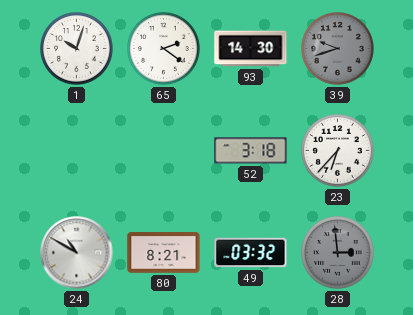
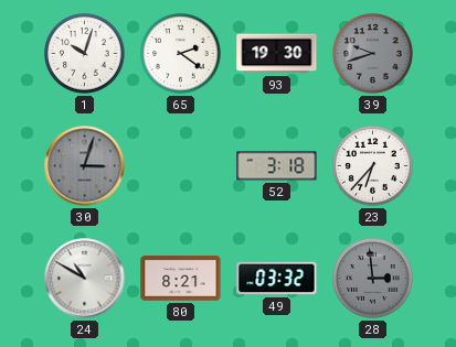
93: 14:30 -> 19:30 (277, 54)
30: none -> 3:03 (85, 166)
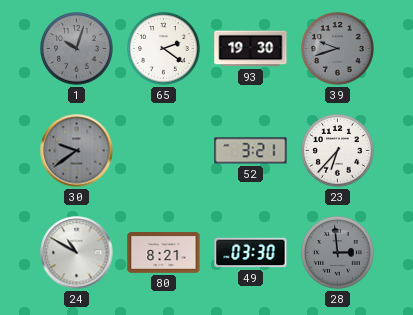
1 dial: white -> grey (77, 49)
30: 3:03 -> 9:39 (77, 151)
52: 3:18 -> 3:21 (251, 151)
49: 03:32 -> 03:30 (251, 253)
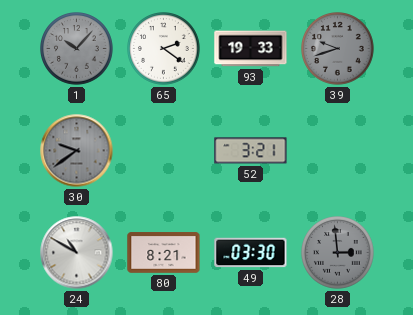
1: 10:03 -> 10:07 (77, 49)
93: 19:30 -> 19:33 (251, 49)
23: 6:37 -> none (338, 151)
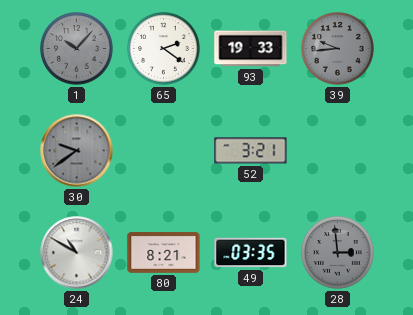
39: 9:42 -> 9:44 (338, 49)
49: 03:30 -> 03:35 (251, 253)
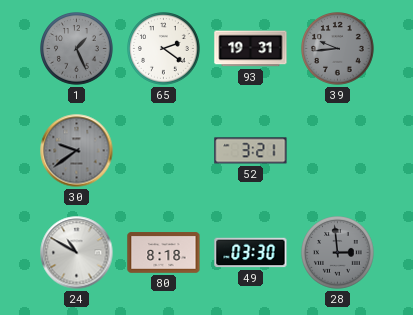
1: 10:07 -> 1:26 (77, 49)
93: 19:33 -> 19:31 (251, 49)
80: 8:21 -> 8:18 (164, 253)
49: 03:35 -> 03:30 (251, 253)
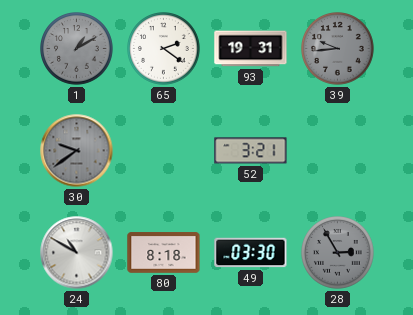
1: 1:26 -> 1:10 (77, 49)
28: 2:59 -> 2:55 (338, 253)
